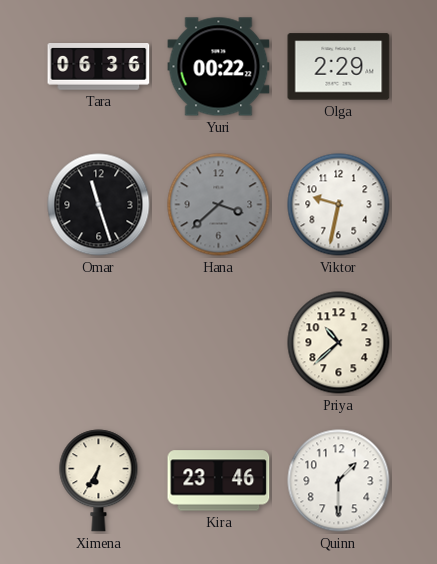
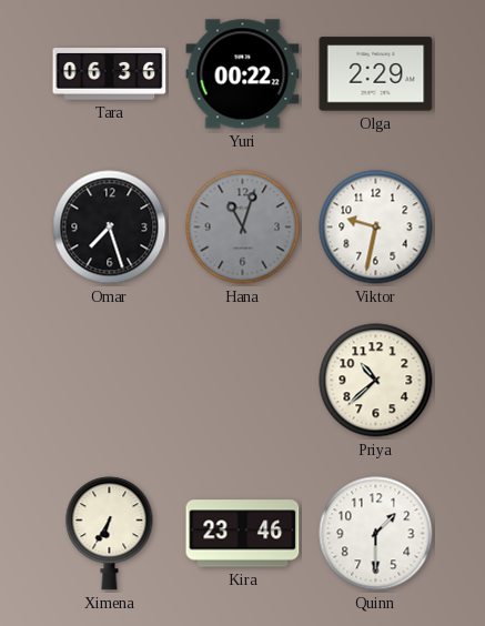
Omar: 11:27 -> 7:27 (110, 228)
Hana: 3:38 -> 11:03 (243, 228)
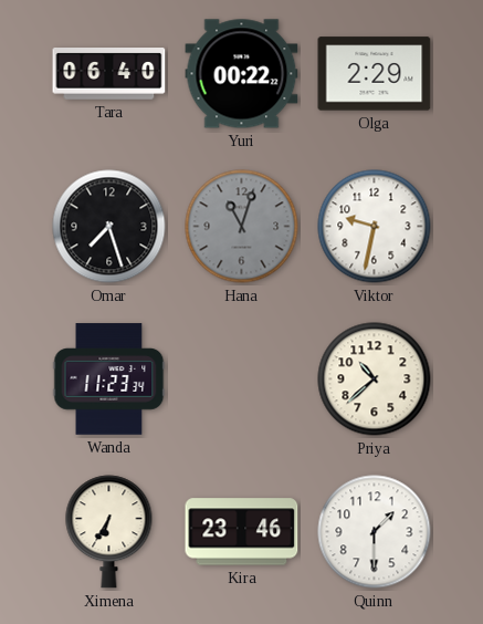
Tara: 06:36 -> 06:40 (109, 74)
Wanda: none -> 11:23 (109, 379)
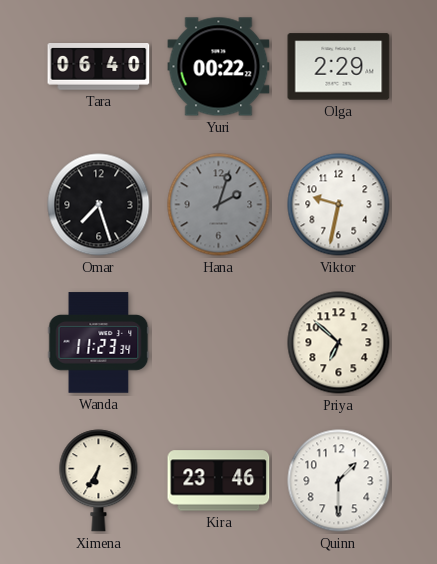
Hana: 11:03 -> 2:03 (219, 205)
Priya: 10:38 -> 6:52 (339, 343)
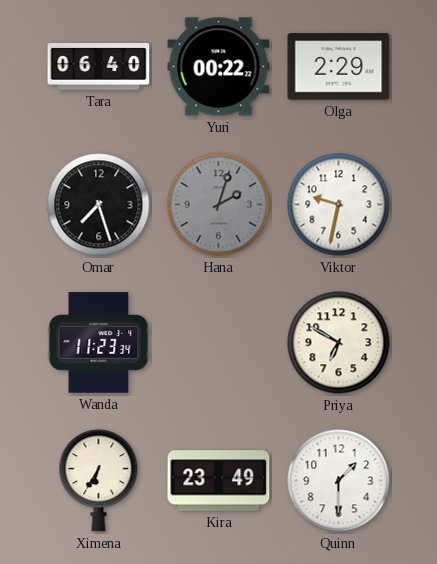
Priya: 6:52 -> 6:50 (339, 343)
Kira: 23:46 -> 23:49 (219, 481)
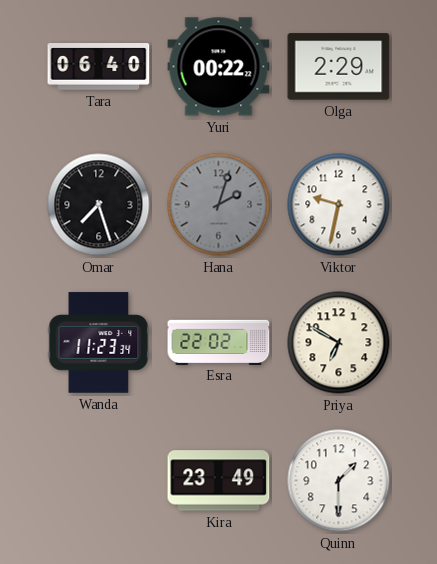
Esra: none -> 22:02 (219, 342)
Ximena: 6:35 -> none (99, 481)
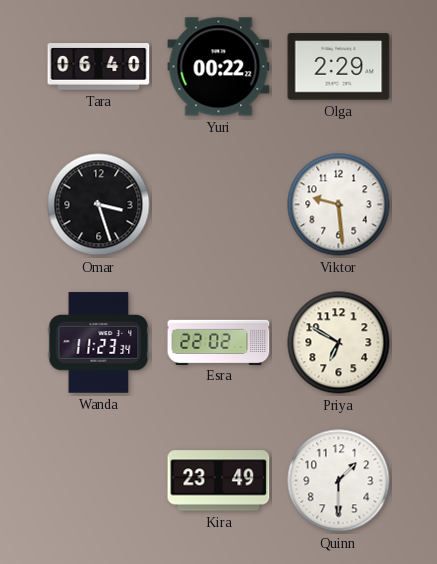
Omar: 7:27 -> 3:27 (99, 205)
Hana: 2:03 -> none (219, 205)
Viktor: 9:32 -> 9:29 (339, 205)
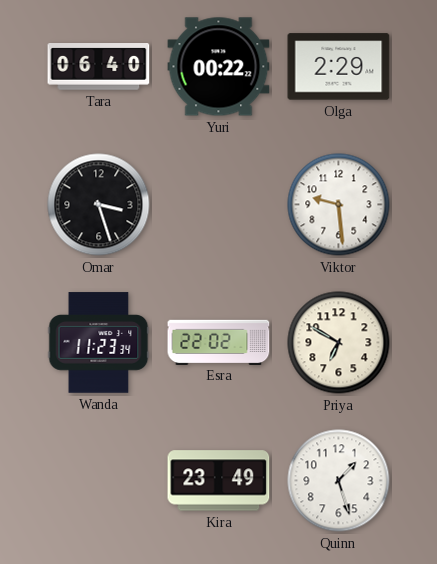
Quinn: 1:30 -> 1:27 (339, 481)
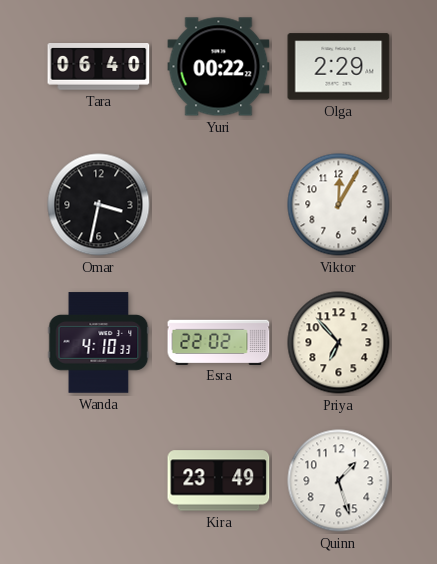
Omar: 3:27 -> 3:32 (99, 205)
Viktor: 9:29 -> 12:05 (339, 205)
Wanda: 11:23 -> 4:10 (99, 343)
Priya: 6:50 -> 6:53 (339, 343)
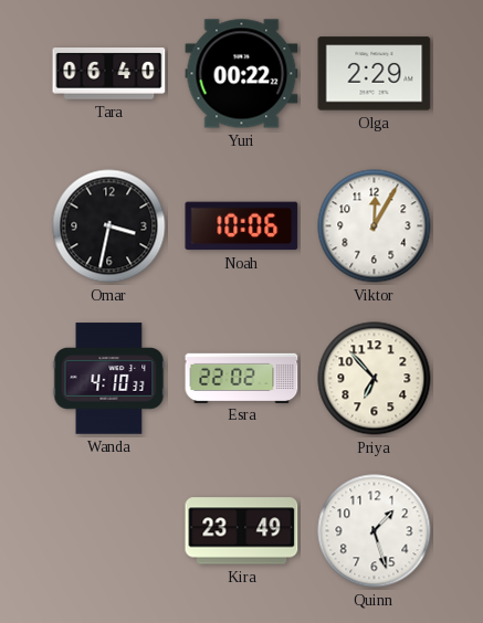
Noah: none -> 10:06 (242, 226)
